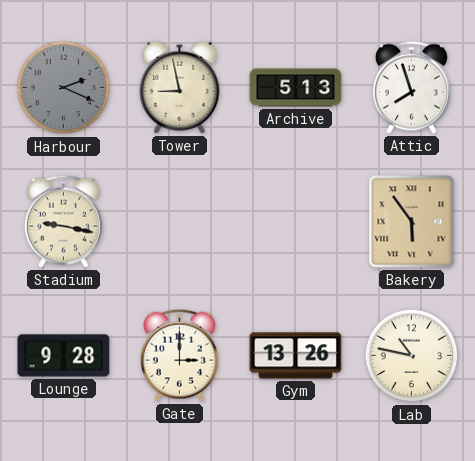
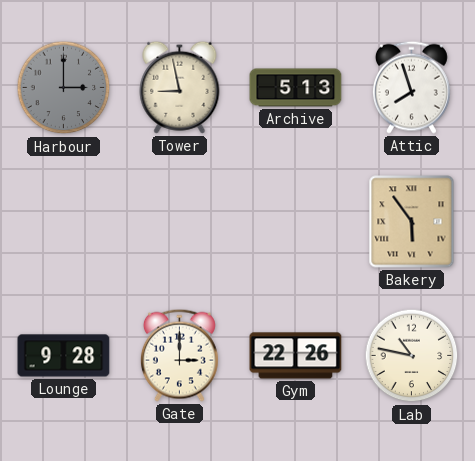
Harbour: 2:19 -> 3:00 (64, 88)
Stadium: 9:17 -> none (63, 221)
Gym: 13:26 -> 22:26 (296, 356)
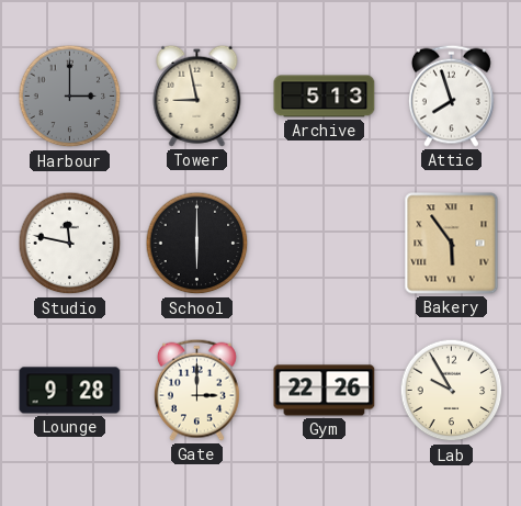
Studio: none -> 11:47 (70, 244)
School: none -> 6:00 (197, 244)
Lab: 10:47 -> 9:55 (452, 391)
